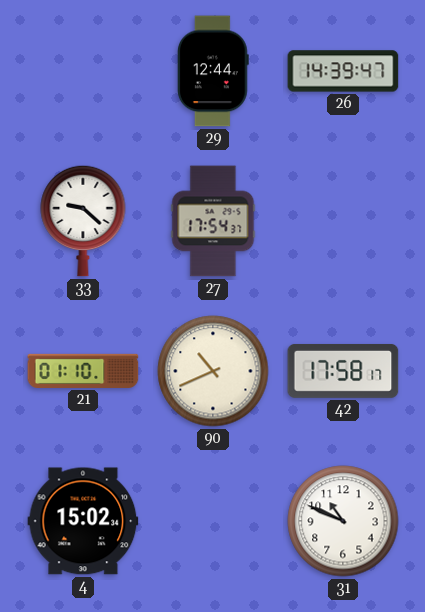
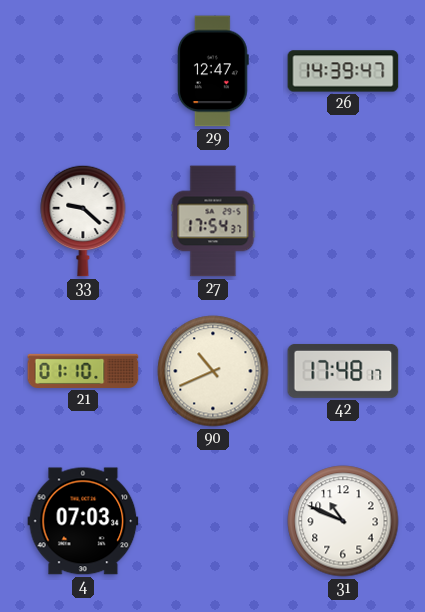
29: 12:44 -> 12:47 (213, 71)
42: 17:58 -> 17:48 (343, 371)
4: 15:02 -> 07:03 (83, 521)
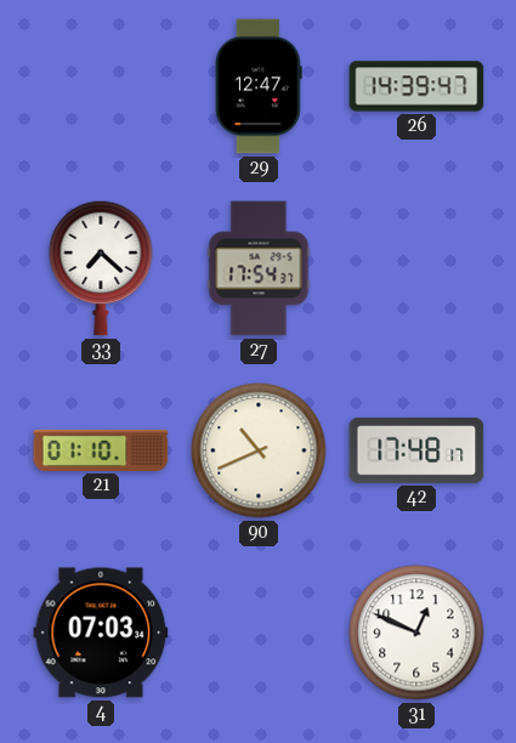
33: 9:22 -> 7:22 (101, 268)
31: 10:49 -> 12:49 (416, 633)
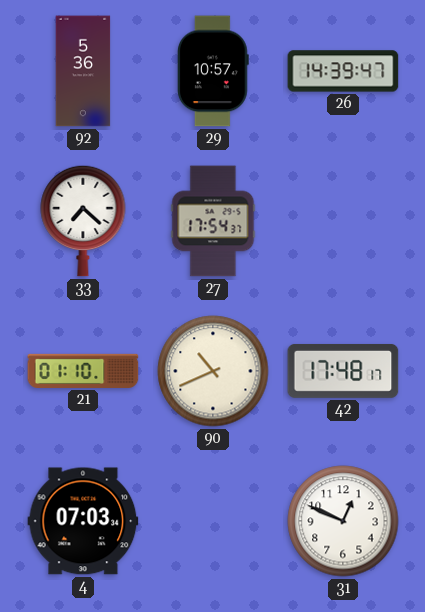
92: none -> 5:36 (83, 71)
29: 12:47 -> 10:57 (213, 71)
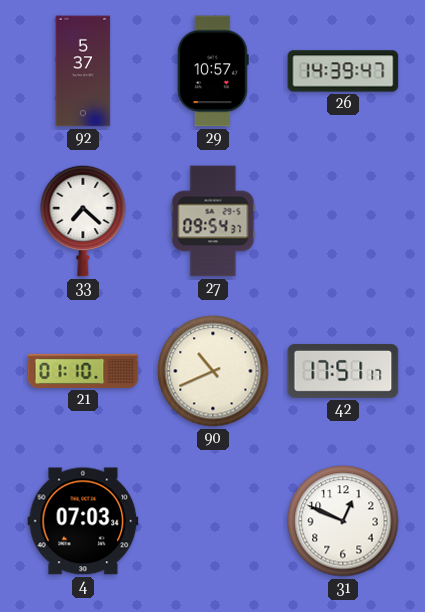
92: 5:36 -> 5:37 (83, 71)
27: 17:54 -> 09:54 (213, 221)
42: 17:48 -> 17:51 (343, 371)
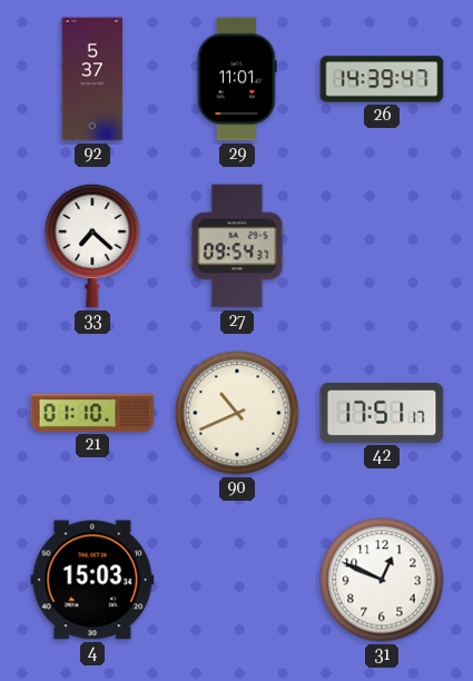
29: 10:57 -> 11:01 (237, 79)
4: 07:03 -> 15:03 (92, 580)
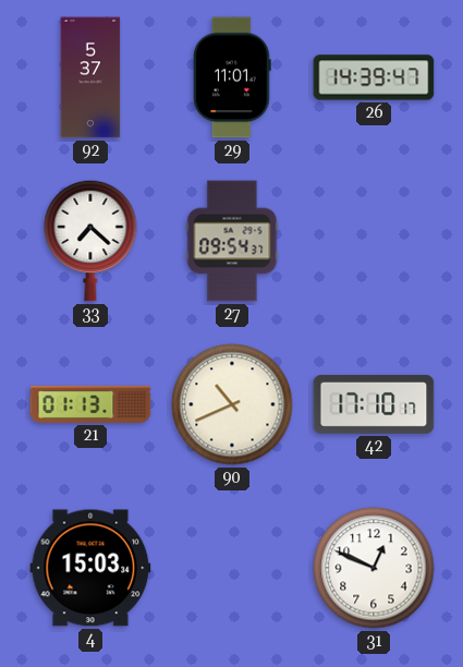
21: 01:10 -> 01:13 (90, 404)
42: 17:51 -> 17:10 (374, 404)
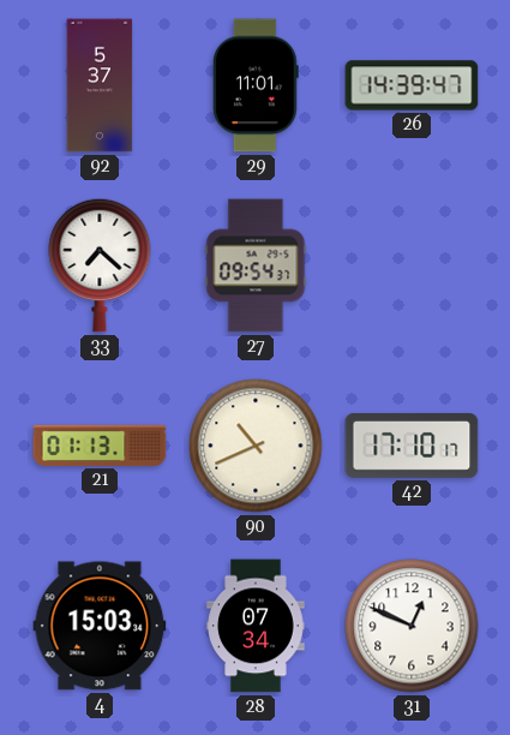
28: none -> 07:34 (256, 626)
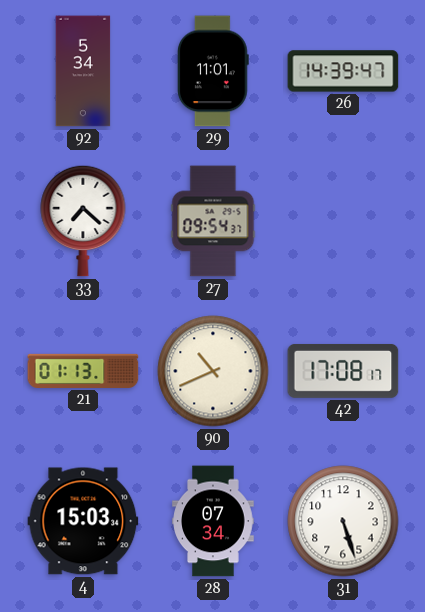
92: 5:37 -> 5:34 (83, 71)
42: 17:10 -> 17:08 (343, 371)
31: 12:49 -> 5:27 (343, 521)
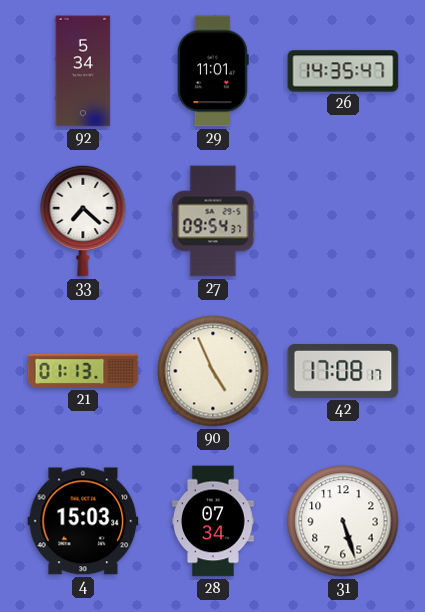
26: 14:39 -> 14:35 (343, 71)
90: 10:41 -> 4:56 (213, 371)
